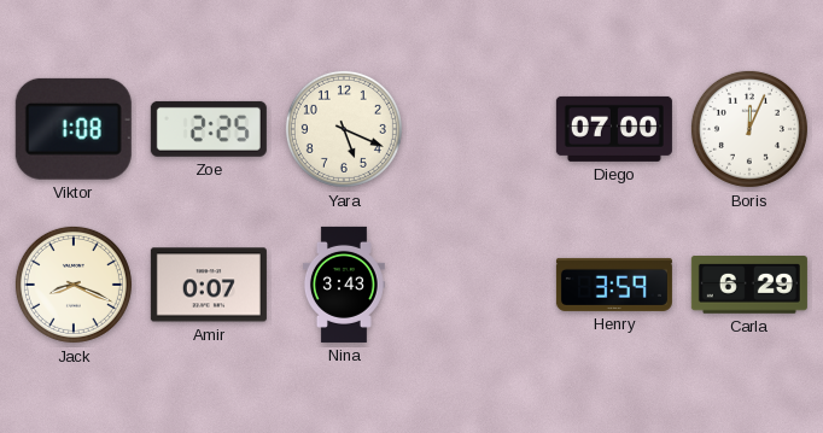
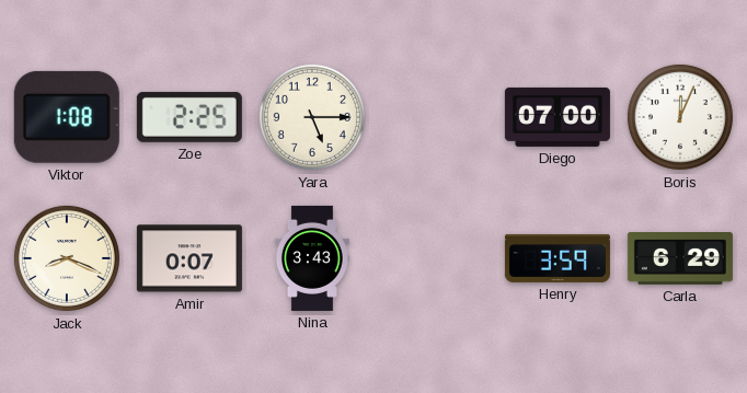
Yara: 5:19 -> 5:15 (312, 117)
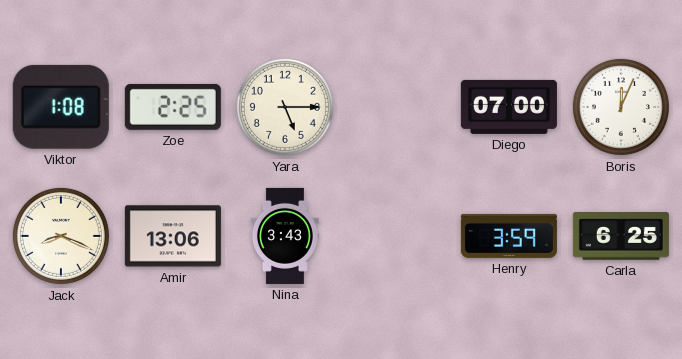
Amir: 0:07 -> 13:06 (173, 236)
Carla: 6:29 -> 6:25 (621, 237)
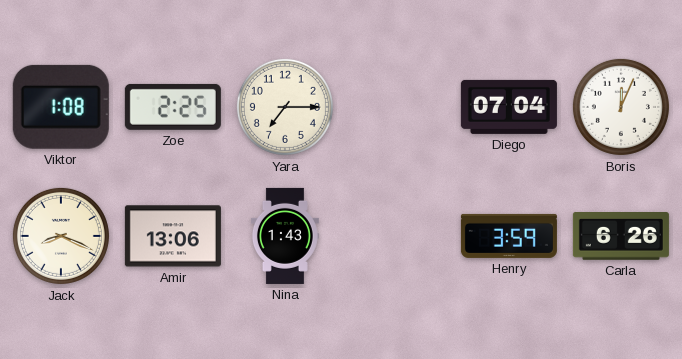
Yara: 5:15 -> 7:15 (285, 107)
Diego: 07:00 -> 07:04 (509, 107)
Nina: 3:43 -> 1:43 (285, 236)
Carla: 6:25 -> 6:26 (621, 237)
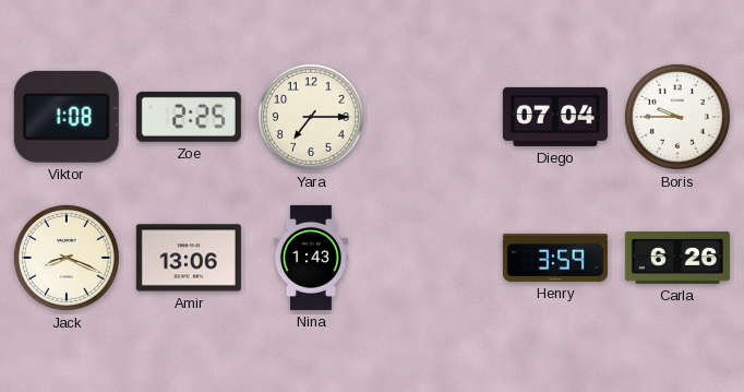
Boris: 12:04 -> 9:45 (677, 117)
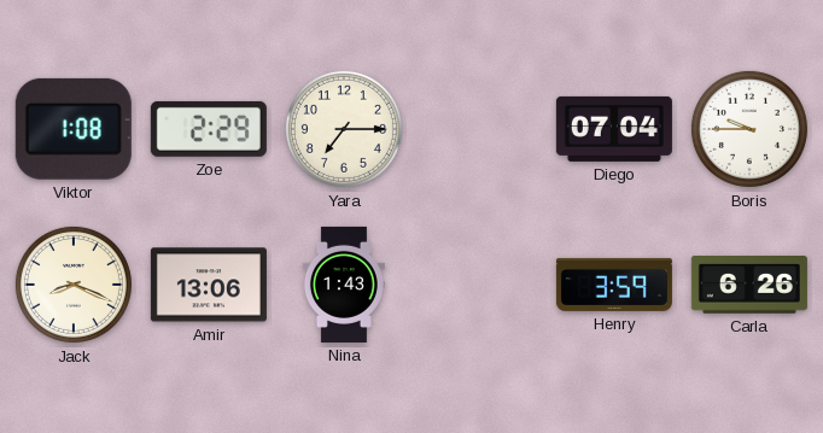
Zoe: 2:25 -> 2:29 (209, 129)
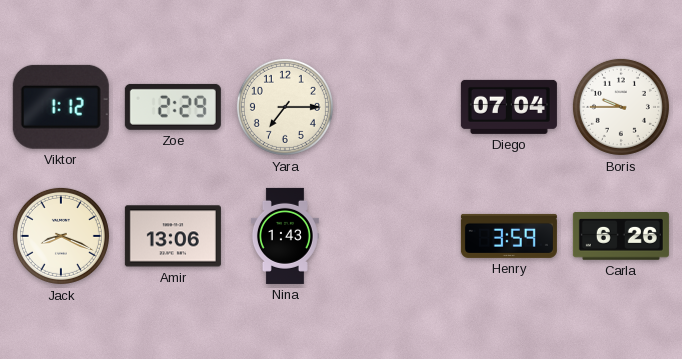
Viktor: 1:08 -> 1:12 (61, 107)
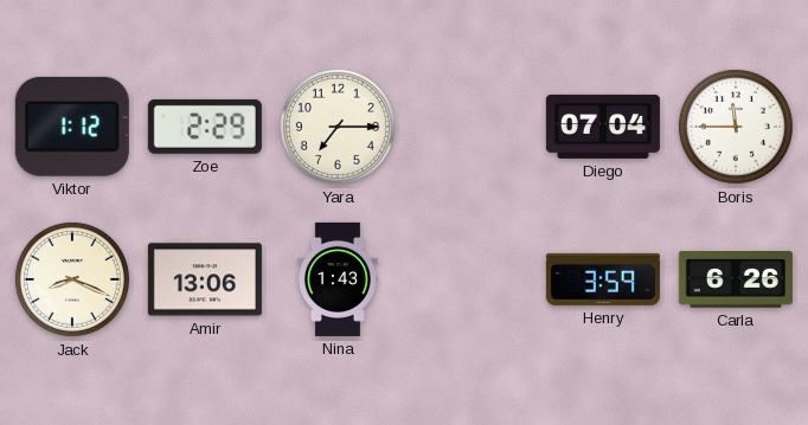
Boris: 9:45 -> 11:45 (736, 127)
